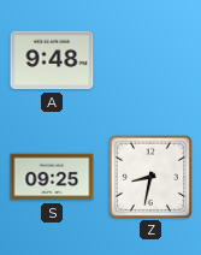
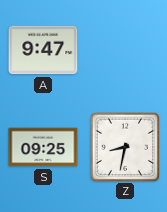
A: 9:48 -> 9:47 (43, 50)
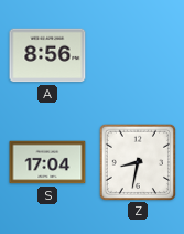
A: 9:47 -> 8:56 (47, 55)
S: 09:25 -> 17:04 (47, 162)
